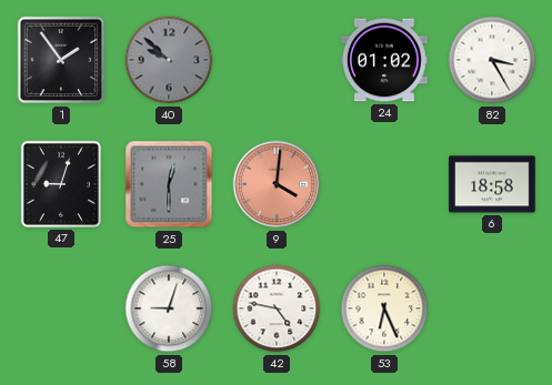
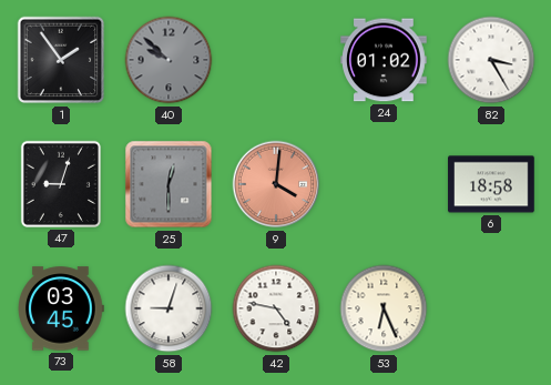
73: none -> 03:45 (62, 308)
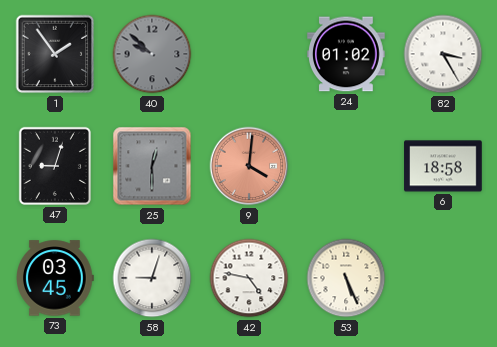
53: 6:26 -> 5:26 (346, 278)
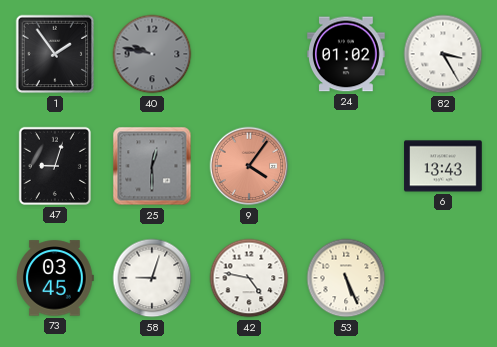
40: 9:52 -> 9:47 (152, 54)
9: 4:01 -> 4:06 (249, 166)
6: 18:58 -> 13:43 (443, 166)
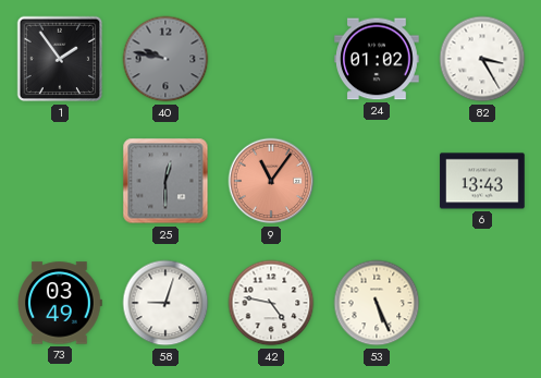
47: 9:03 -> none (55, 166)
9: 4:06 -> 11:06 (271, 181)
73: 03:45 -> 03:49 (61, 303)
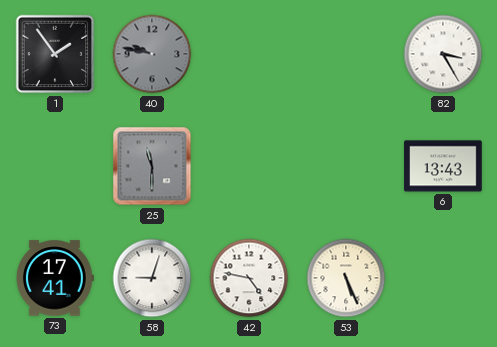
24: 01:02 -> none (377, 59)
25: 12:30 -> 11:30 (152, 166)
9: 11:06 -> none (271, 181)
73: 03:49 -> 17:41 (56, 278)
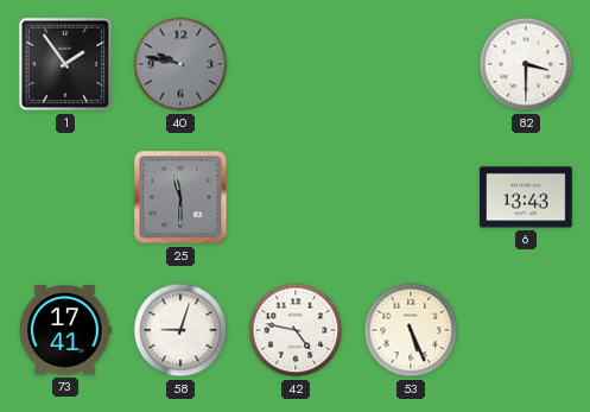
82: 3:25 -> 3:30 (526, 64)
